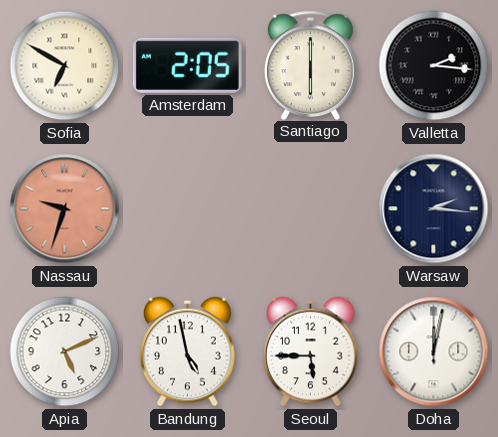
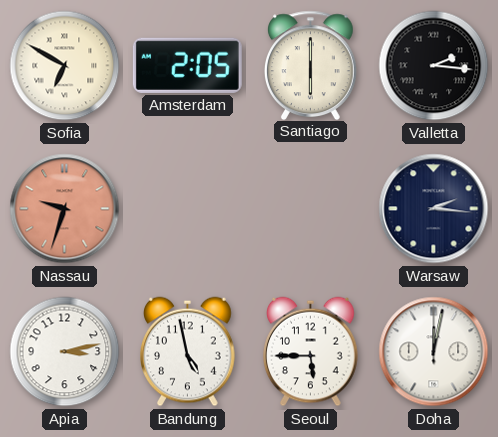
Apia: 5:11 -> 3:13 (65, 352)
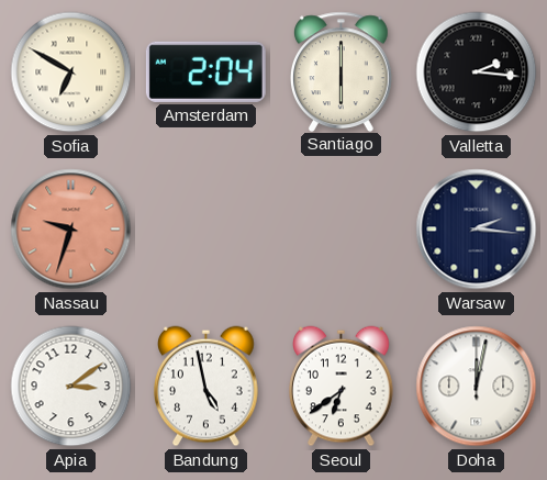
Amsterdam: 2:05 -> 2:04 (205, 71)
Apia: 3:13 -> 3:09 (71, 387)
Seoul: 5:45 -> 6:39 (342, 387)
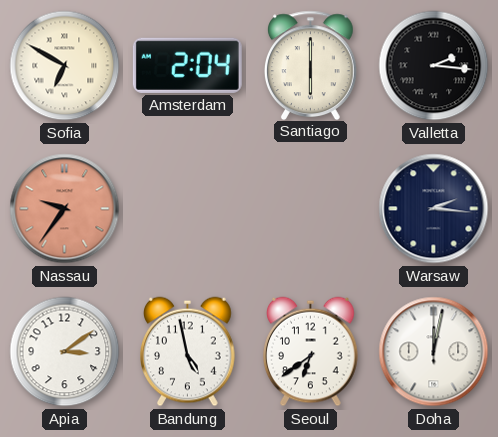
Nassau: 9:33 -> 9:36 (65, 209)
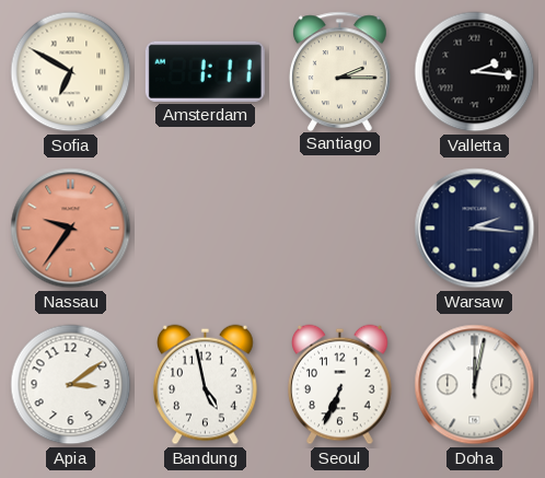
Amsterdam: 2:04 -> 1:11 (205, 71)
Santiago: 6:00 -> 2:15 (339, 71)
Seoul: 6:39 -> 6:34 (340, 385)
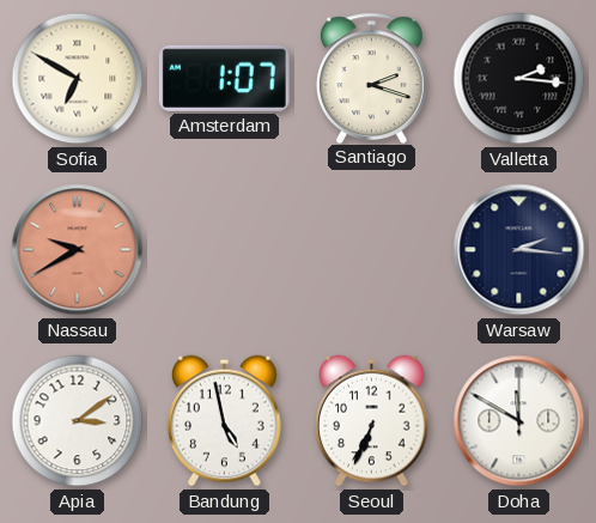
Amsterdam: 1:11 -> 1:07 (224, 78)
Santiago: 2:15 -> 2:18 (371, 78)
Nassau: 9:36 -> 9:40 (78, 250)
Doha: 12:02 -> 11:50 (519, 421)
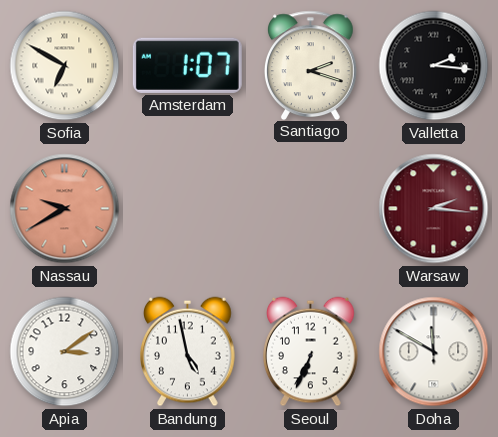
Warsaw dial: navy -> burgundy (434, 209)
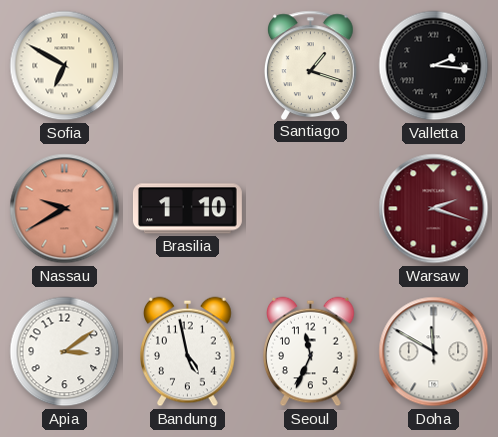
Amsterdam: 1:07 -> none (187, 65)
Santiago: 2:18 -> 1:18 (310, 65)
Brasilia: none -> 1:10 (187, 209)
Warsaw: 2:16 -> 2:18 (434, 209)
Seoul: 6:34 -> 11:34 (311, 352)
